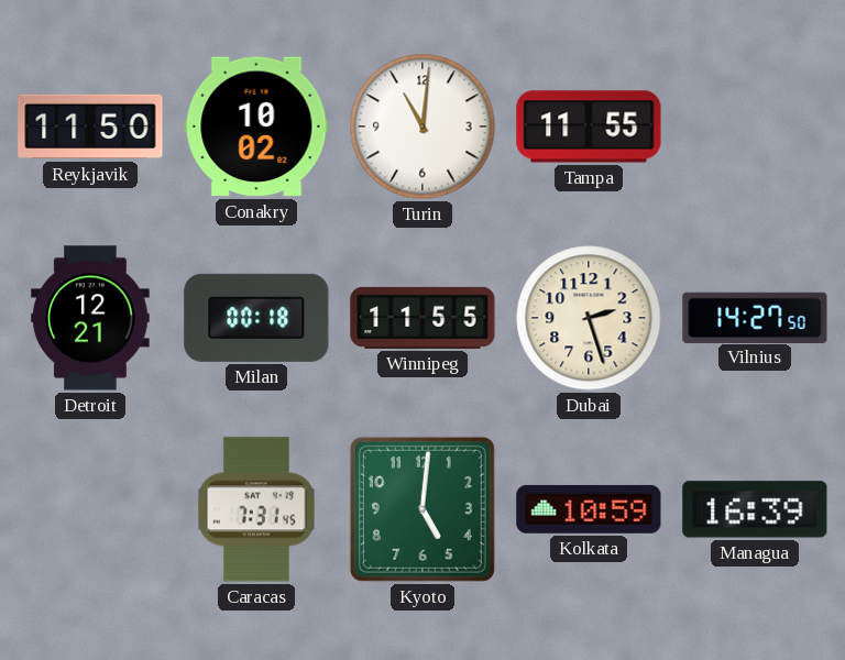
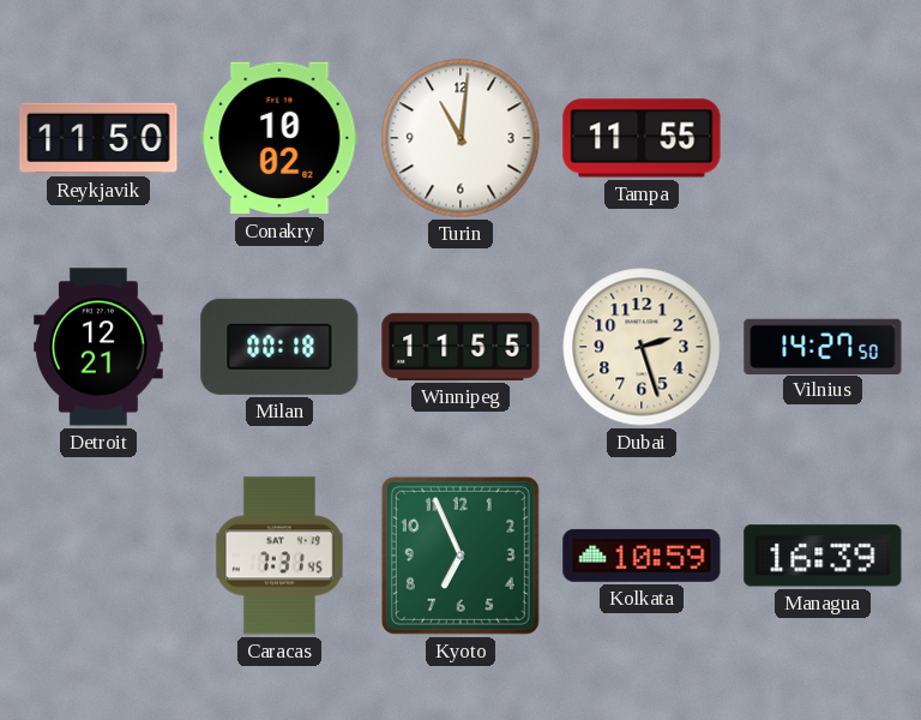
Kyoto: 5:01 -> 6:56 (460, 556)
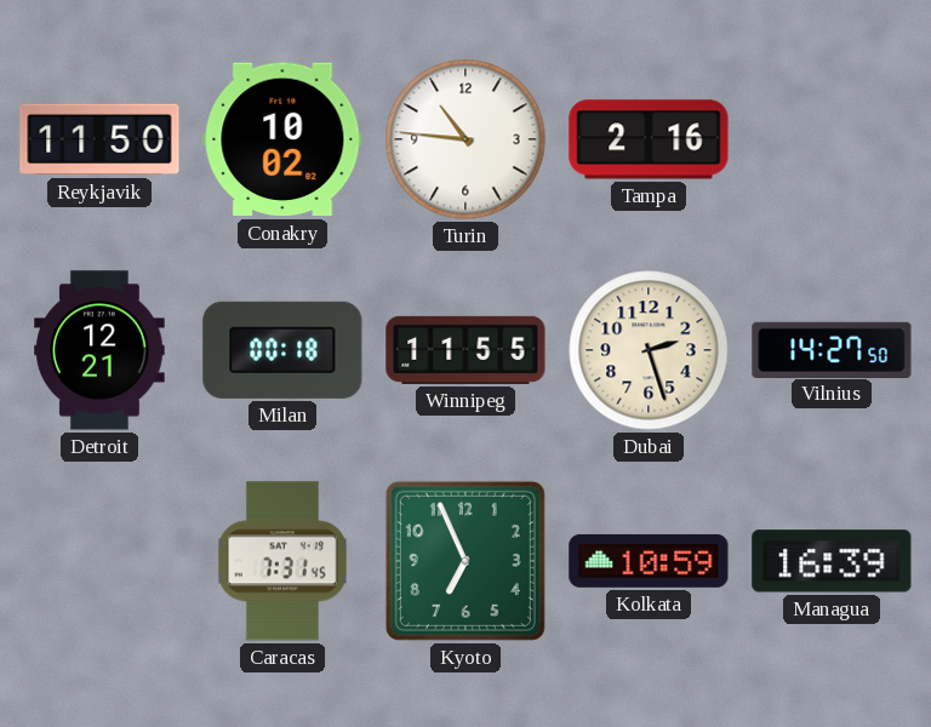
Turin: 11:01 -> 10:46 (465, 139)
Tampa: 11:55 -> 2:16 (649, 139)
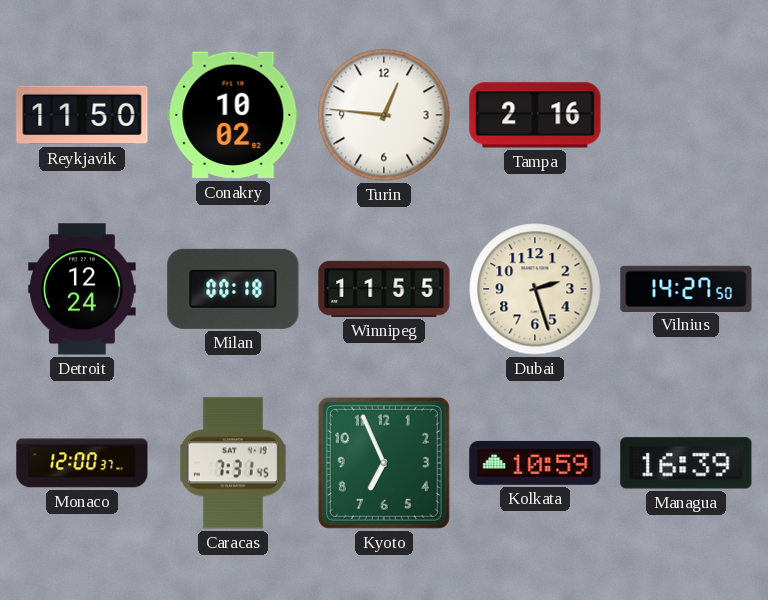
Turin: 10:46 -> 12:46 (384, 115)
Detroit: 12:21 -> 12:24 (82, 289)
Monaco: none -> 12:00 (82, 463)
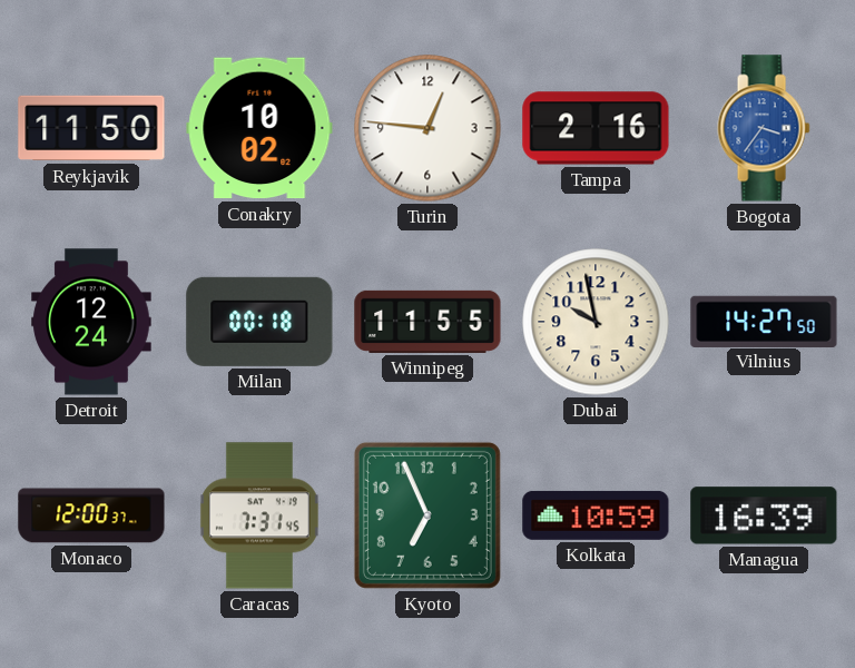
Bogota: none -> 3:36 (764, 128)
Dubai: 2:27 -> 9:58 (596, 322)
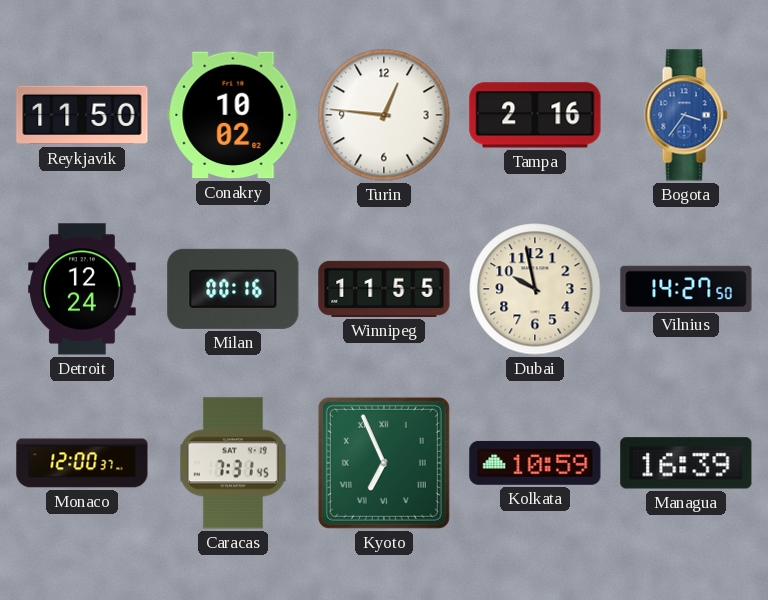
Milan: 00:18 -> 00:16 (233, 289)
Kyoto numerals: Arabic -> Roman (384, 463)
